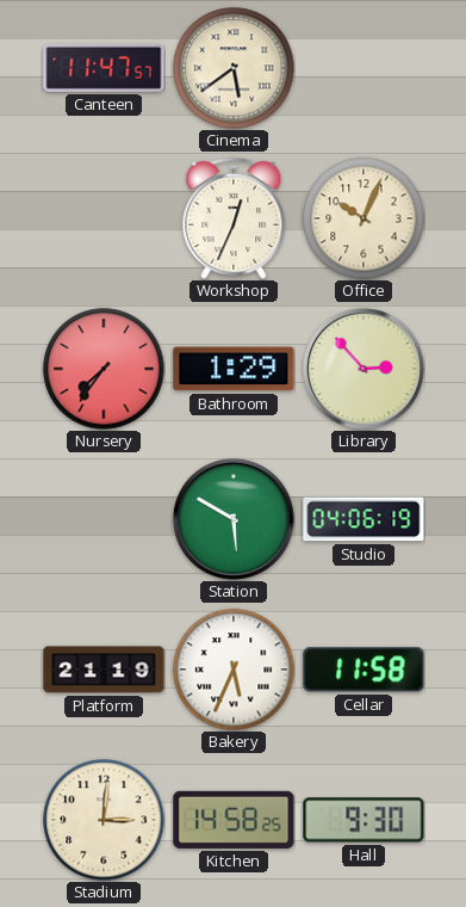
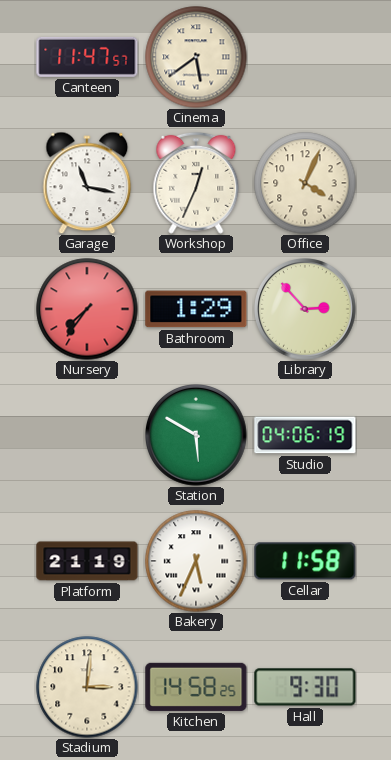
Garage: none -> 11:17 (87, 183)
Office: 10:04 -> 4:04 (305, 183)
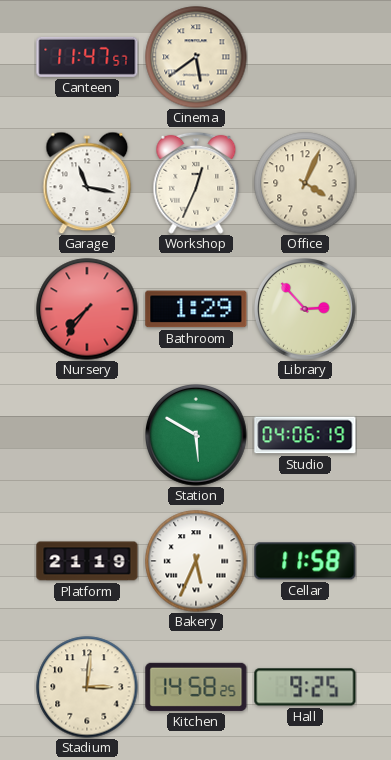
Hall: 9:30 -> 9:25 (305, 687)
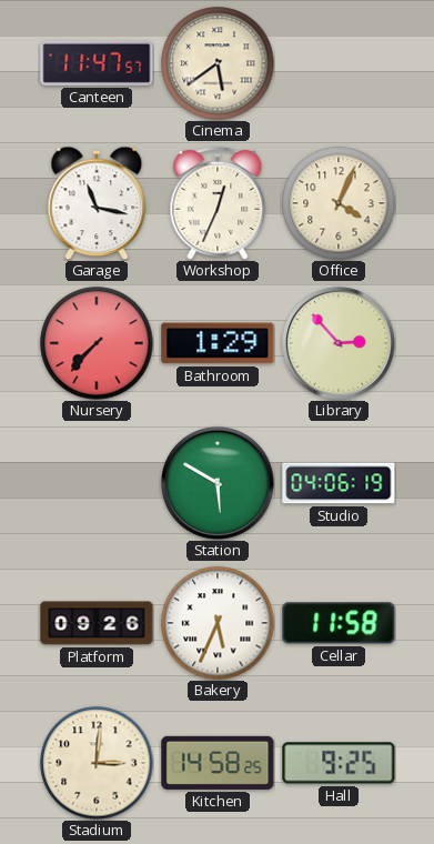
Nursery: 7:36 -> 7:37 (97, 343)
Platform: 21:19 -> 09:26 (97, 623)
